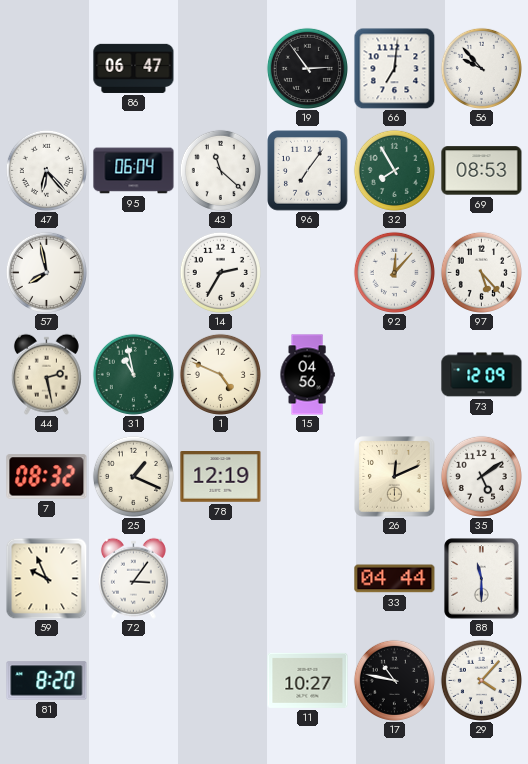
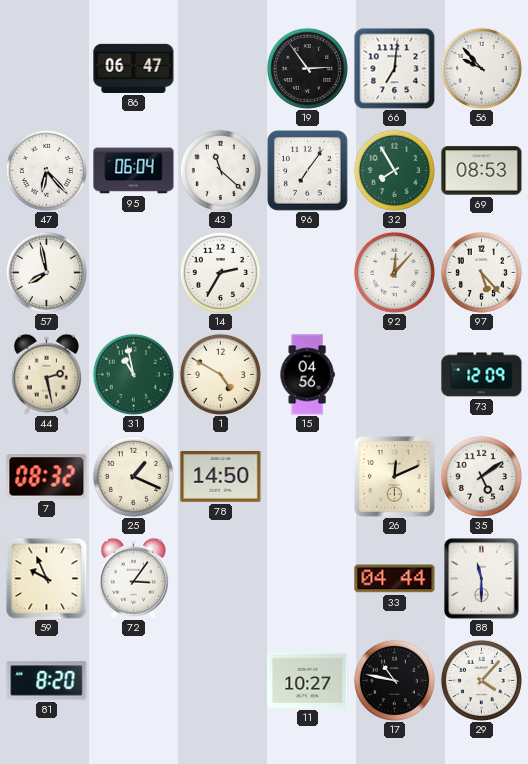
1: 4:49 -> 4:50 (220, 374)
78: 12:19 -> 14:50 (221, 477)
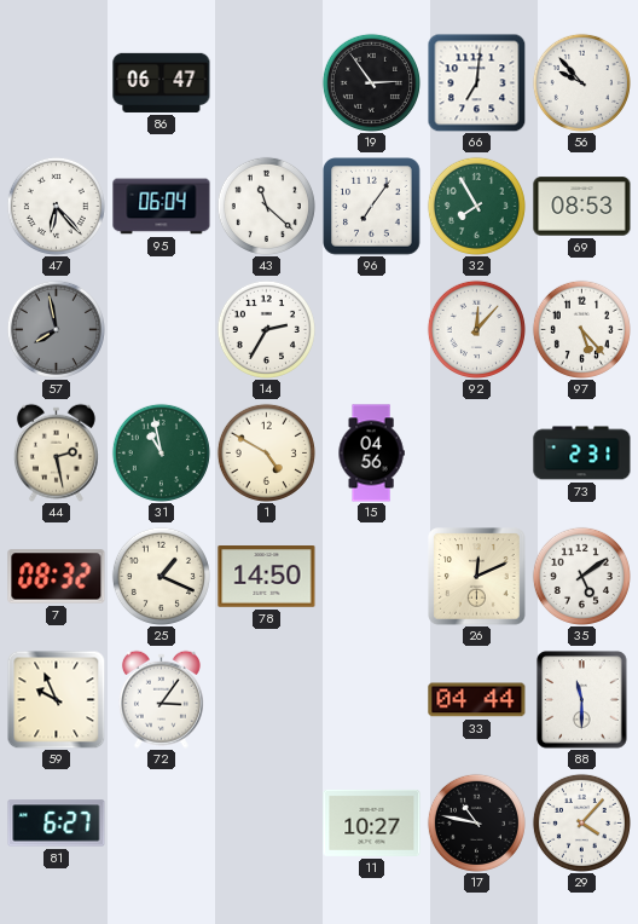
57 dial: white -> grey (56, 329)
73: 12:09 -> 2:31 (582, 454)
81: 8:20 -> 6:27 (57, 824)
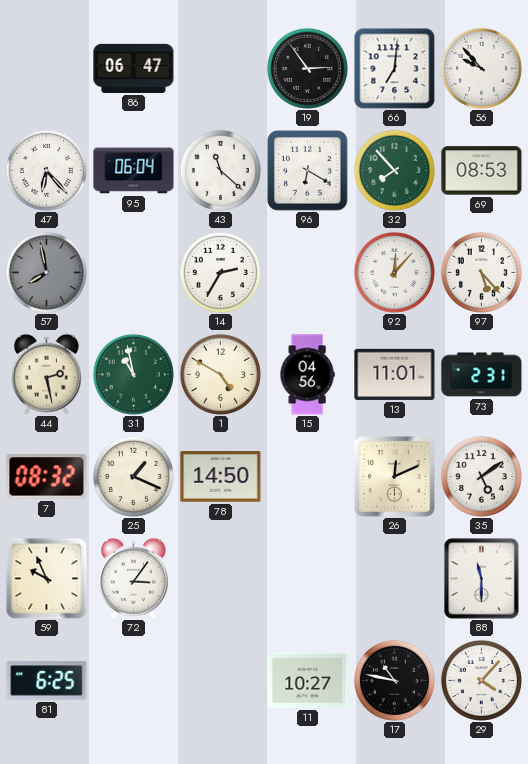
96: 7:06 -> 6:20 (308, 171)
32: 7:55 -> 7:53 (394, 170)
13: none -> 11:01 (395, 374)
33: 04:44 -> none (477, 700)
81: 6:27 -> 6:25 (47, 681)
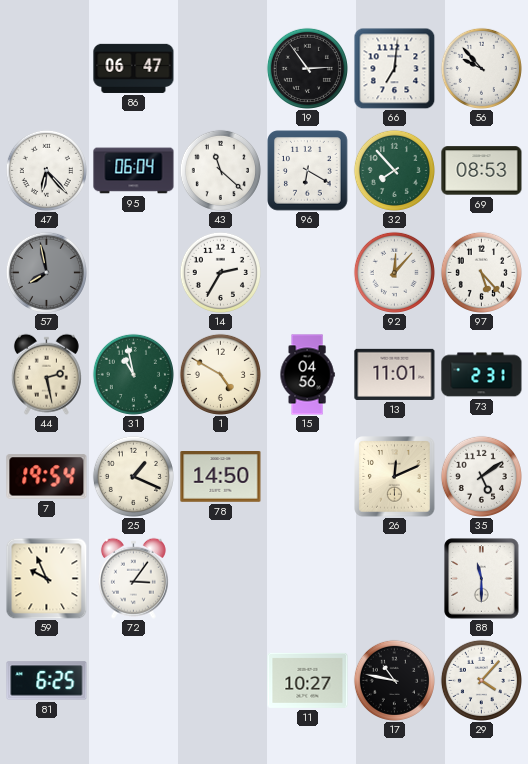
7: 08:32 -> 19:54 (47, 477)
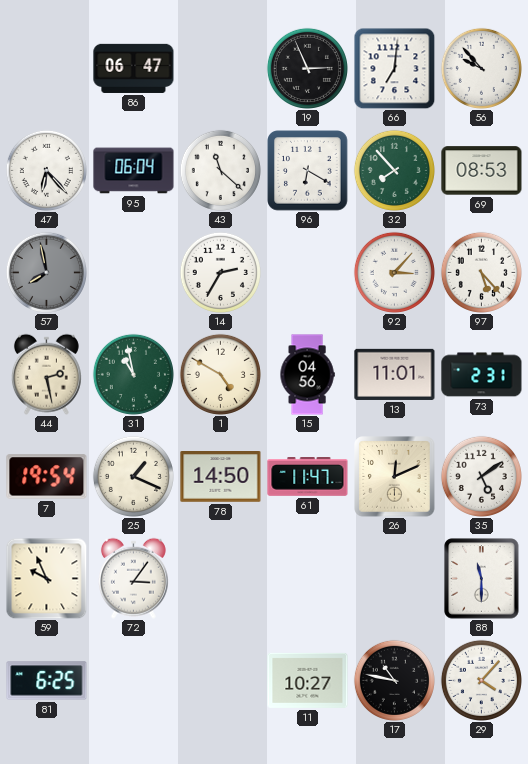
19: 2:54 -> 2:56 (307, 68)
92: 12:07 -> 3:07 (394, 272)
61: none -> 11:47 (308, 477)
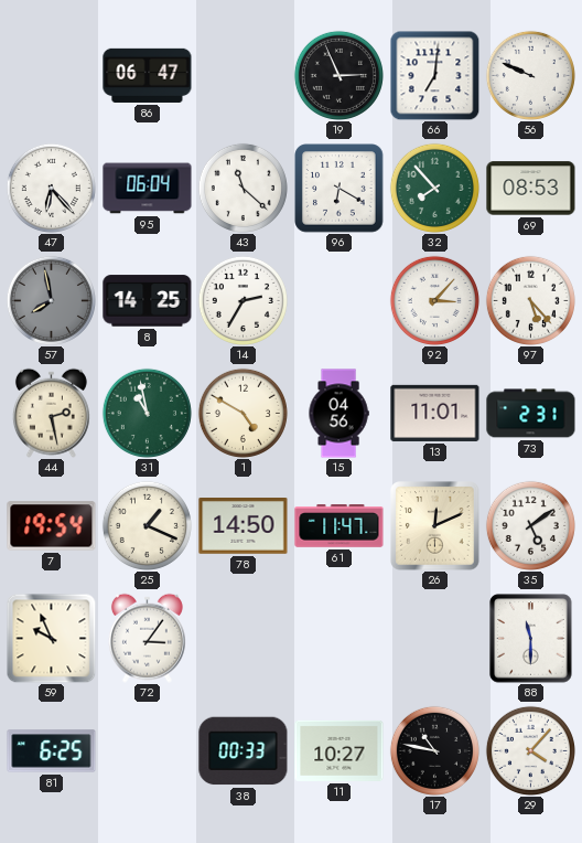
56: 9:53 -> 9:49 (530, 75)
8: none -> 14:25 (148, 301)
38: none -> 00:33 (244, 751)
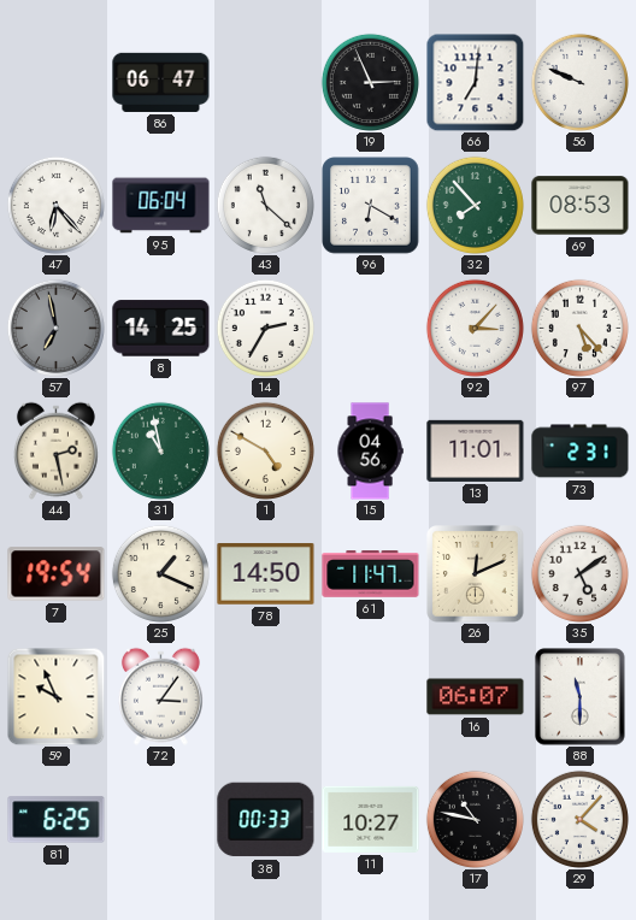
57: 7:58 -> 6:58 (55, 328)
16: none -> 06:07 (476, 697)
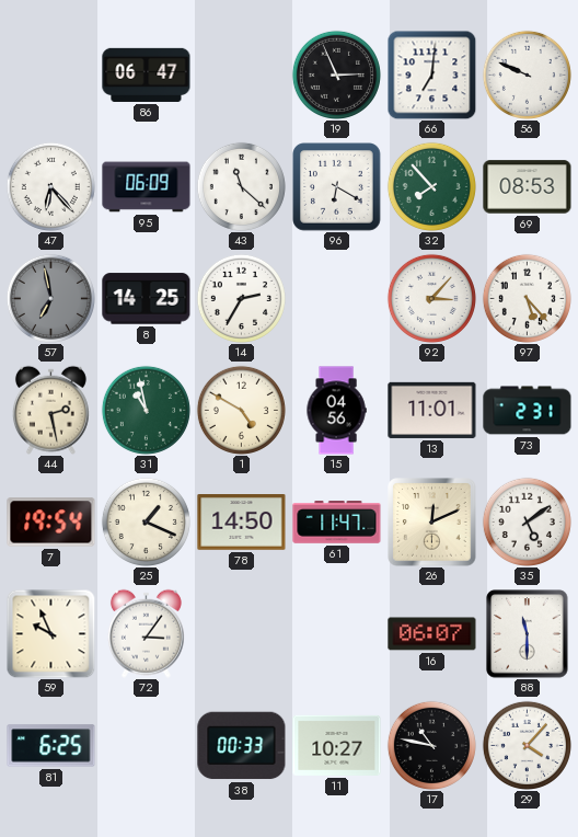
95: 06:04 -> 06:09 (147, 187)
